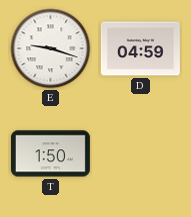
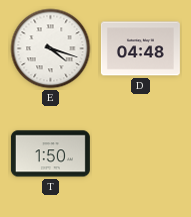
E: 9:18 -> 4:18 (51, 49)
D: 04:59 -> 04:48 (140, 49)
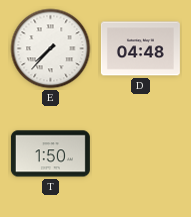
E: 4:18 -> 7:37 (51, 49)
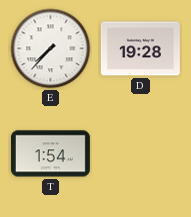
D: 04:48 -> 19:28 (140, 49)
T: 1:50 -> 1:54 (50, 154)
